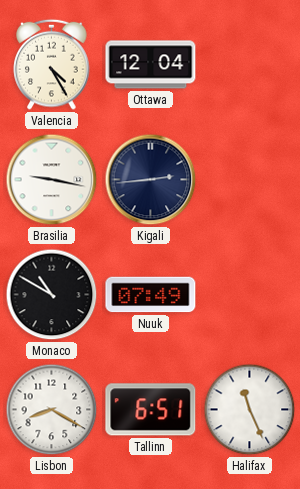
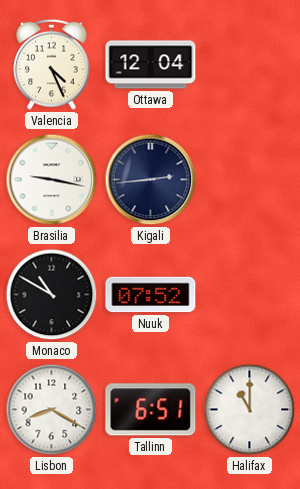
Valencia: 4:25 -> 4:26 (52, 64)
Nuuk: 07:49 -> 07:52 (151, 295)
Halifax: 11:26 -> 11:00 (250, 410)
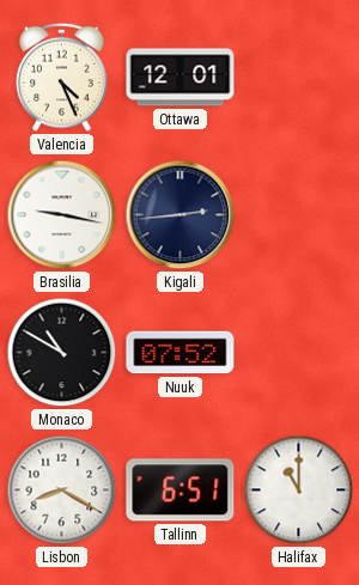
Ottawa: 12:04 -> 12:01 (181, 78)
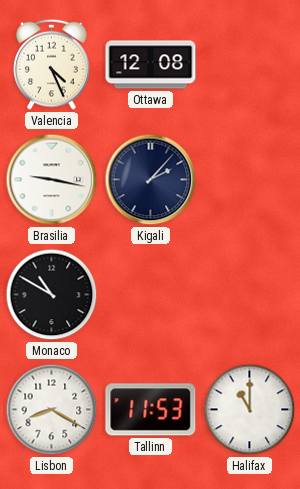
Ottawa: 12:01 -> 12:08 (151, 65)
Kigali: 2:44 -> 2:07 (151, 180)
Nuuk: 07:52 -> none (181, 353)
Tallinn: 6:51 -> 11:53 (151, 410)
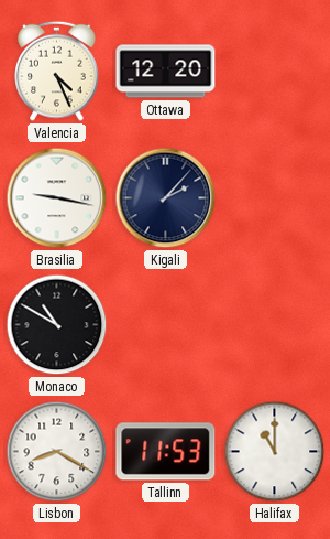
Ottawa: 12:08 -> 12:20 (166, 72)
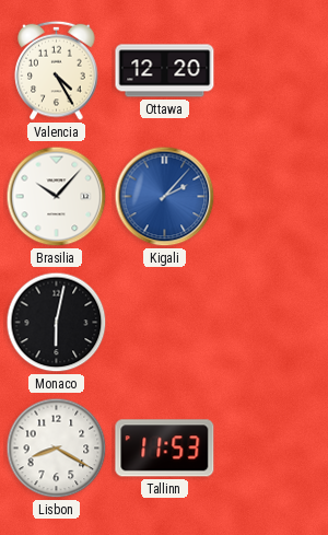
Valencia: 4:26 -> 4:25 (57, 70)
Brasilia: 9:17 -> 10:07 (57, 197)
Kigali dial: navy -> blue (165, 197)
Monaco: 10:50 -> 6:02 (57, 323)
Halifax: 11:00 -> none (275, 452)
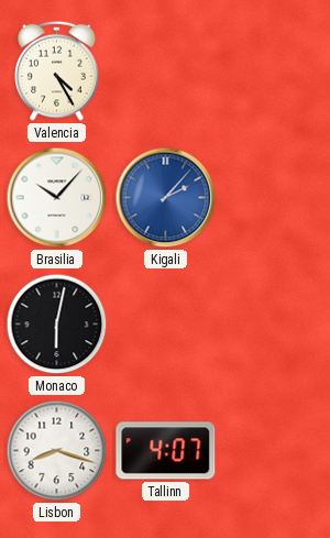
Ottawa: 12:20 -> none (165, 71)
Lisbon: 8:20 -> 8:18 (57, 451)
Tallinn: 11:53 -> 4:07 (166, 451)
